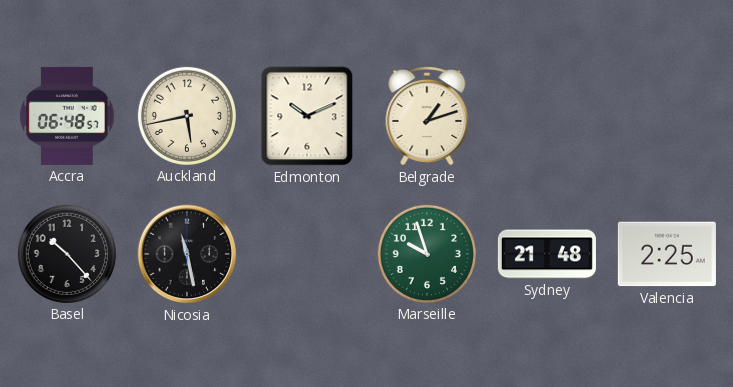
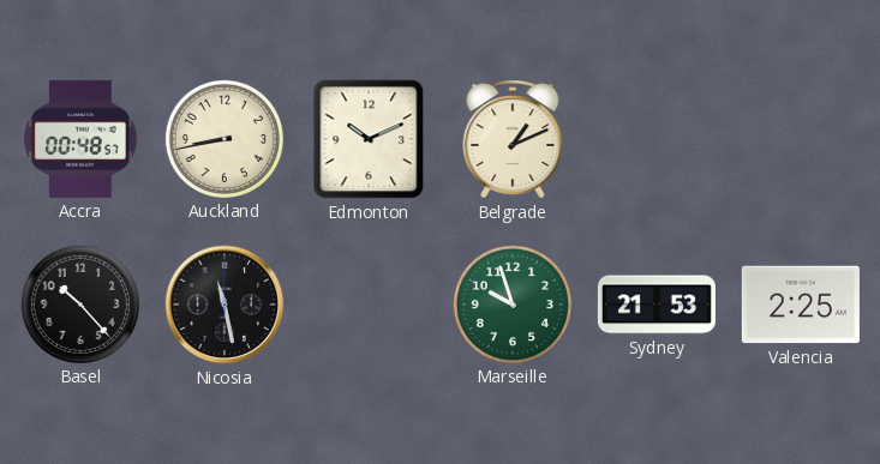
Accra: 06:48 -> 00:48 (80, 139)
Auckland: 5:43 -> 8:43 (225, 139)
Belgrade: 1:12 -> 1:11 (513, 140)
Sydney: 21:48 -> 21:53 (657, 305)
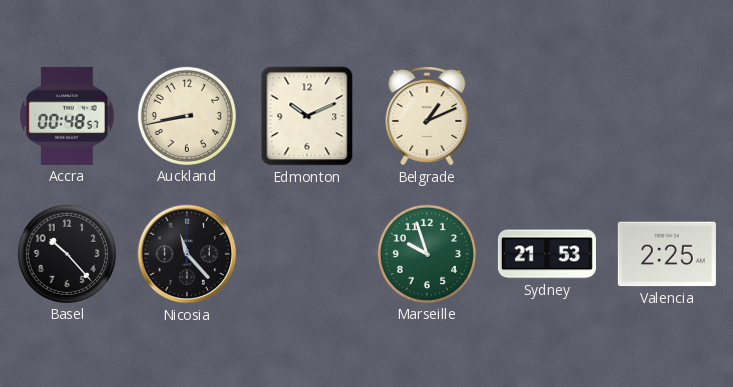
Nicosia: 11:28 -> 11:23 (187, 254)
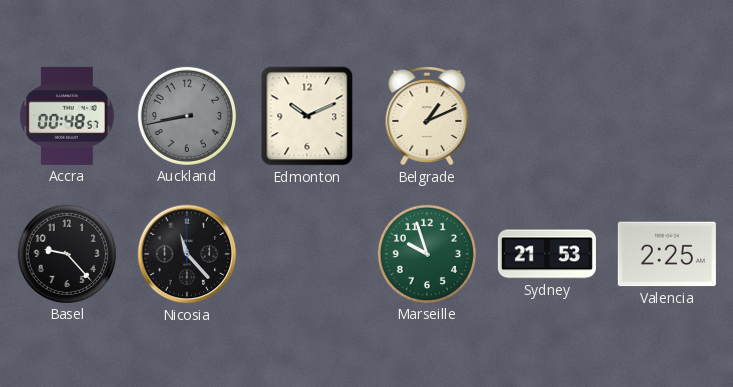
Auckland dial: cream -> grey (187, 116)
Basel: 10:23 -> 9:23 (67, 254)
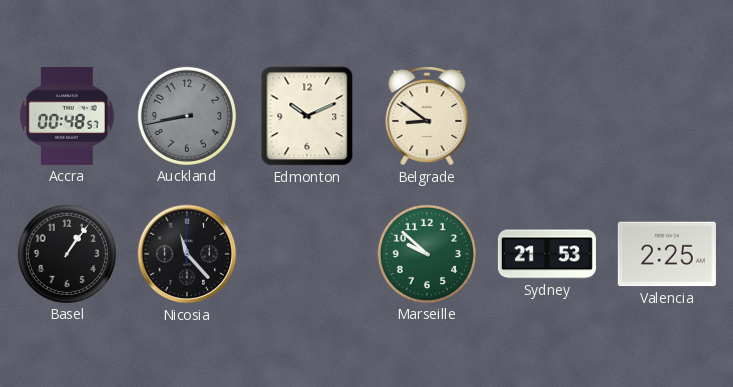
Belgrade: 1:11 -> 8:51 (427, 117)
Basel: 9:23 -> 1:06 (67, 254)
Marseille: 9:57 -> 9:52 (427, 254)
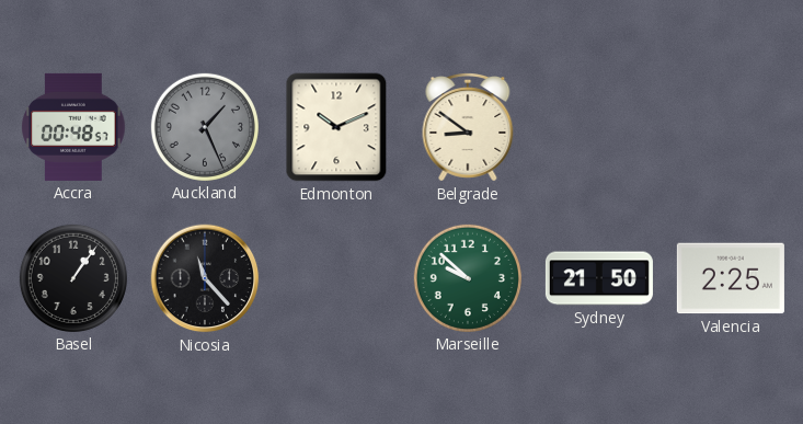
Auckland: 8:43 -> 1:26 (205, 127)
Sydney: 21:53 -> 21:50 (599, 278)
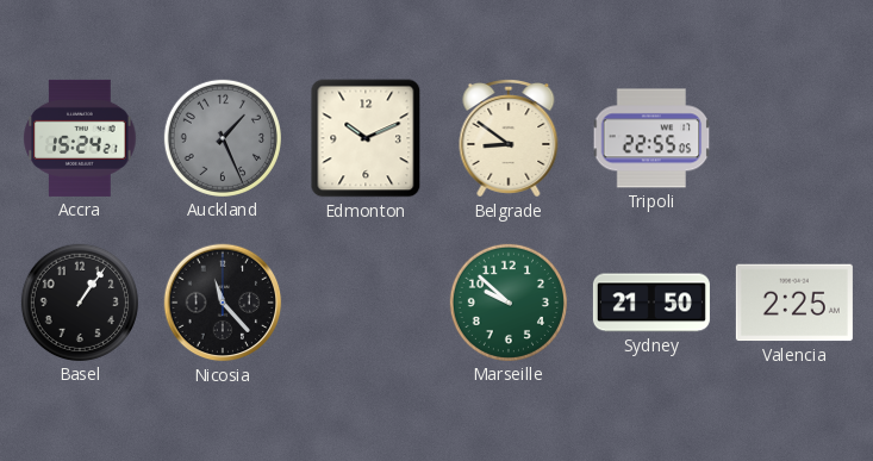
Accra: 00:48 -> 15:24 (80, 138)
Tripoli: none -> 22:55 (651, 138)
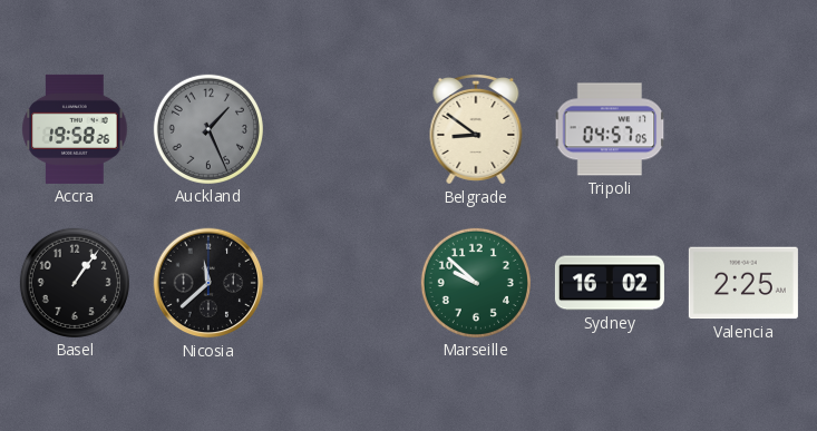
Accra: 15:24 -> 19:58 (75, 129)
Edmonton: 10:11 -> none (366, 138)
Tripoli: 22:55 -> 04:57 (610, 129)
Nicosia: 11:23 -> 11:38 (208, 283)
Sydney: 21:50 -> 16:02 (610, 283)
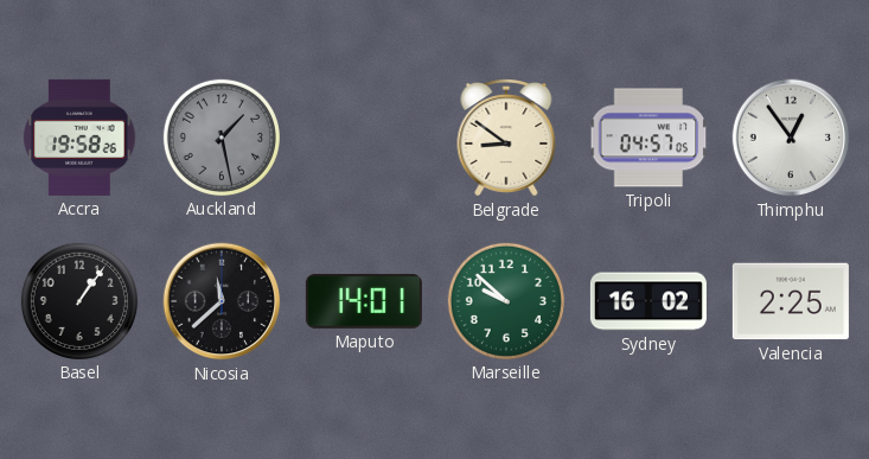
Auckland: 1:26 -> 1:28 (222, 138)
Thimphu: none -> 12:54 (791, 138)
Maputo: none -> 14:01 (364, 301)
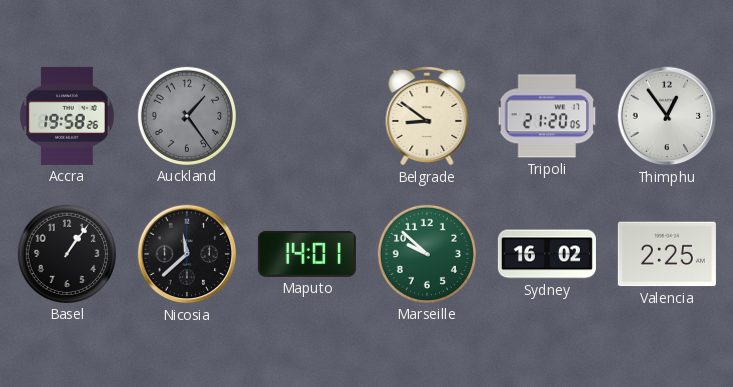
Auckland: 1:28 -> 1:24 (187, 116)
Tripoli: 04:57 -> 21:20 (547, 116)
